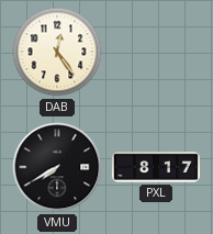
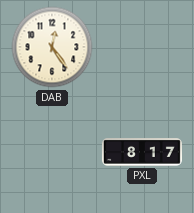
VMU: 7:40 -> none (57, 167)
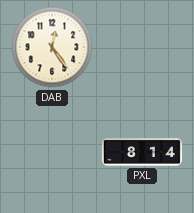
PXL: 8:17 -> 8:14 (142, 152)
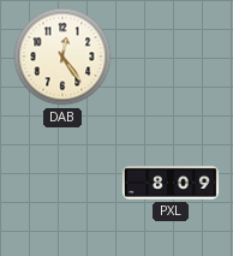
PXL: 8:14 -> 8:09 (171, 183)
